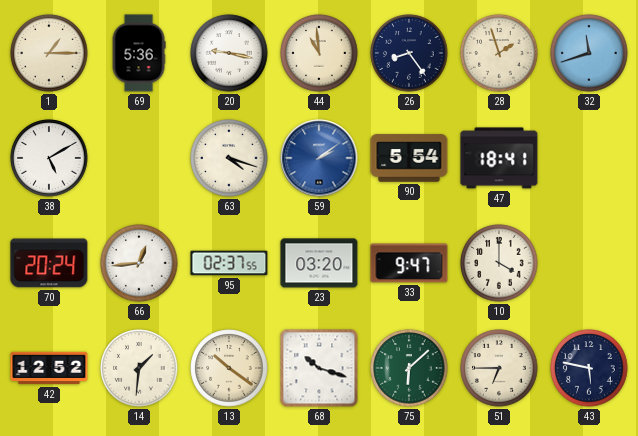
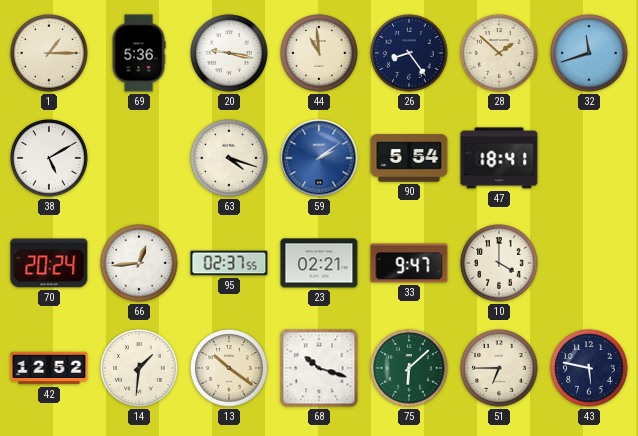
28: 1:57 -> 1:52 (499, 53)
23: 03:20 -> 02:21 (319, 263)
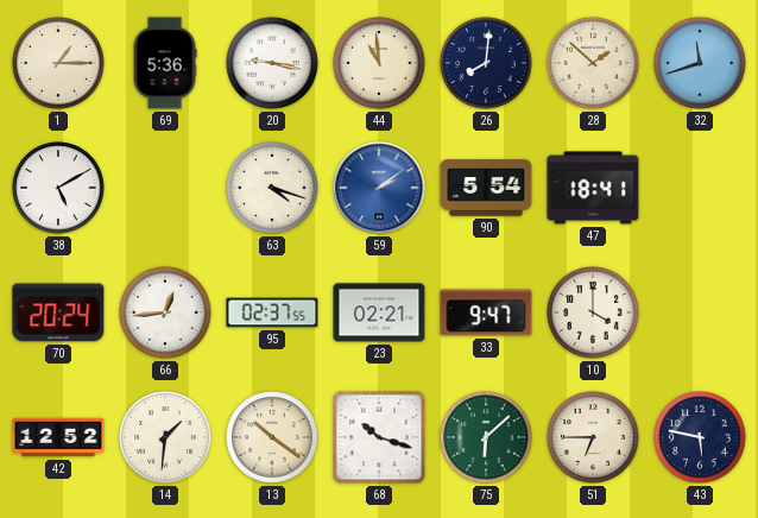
26: 8:24 -> 8:01 (486, 63)
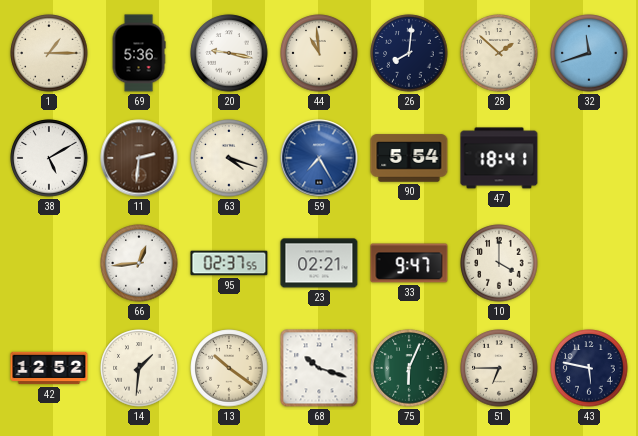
11: none -> 2:31 (139, 158)
59: 2:09 -> 7:25 (319, 158)
70: 20:24 -> none (58, 312)
75: 6:08 -> 6:04 (409, 368)
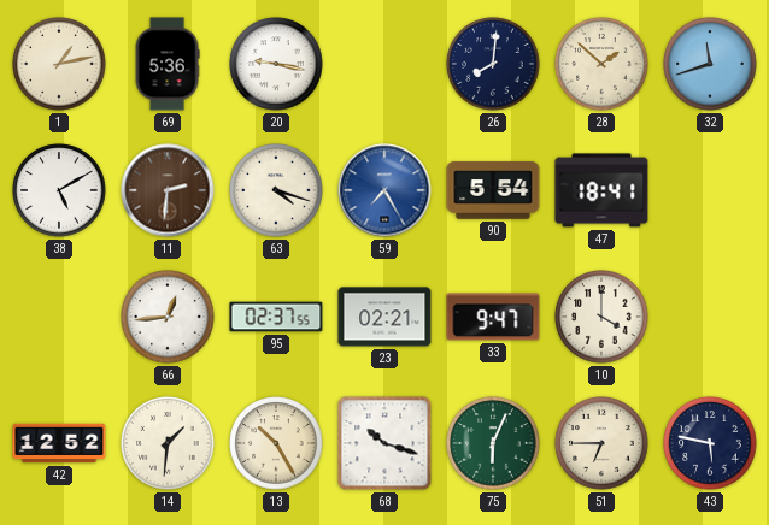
1: 1:15 -> 1:13 (59, 64)
44: 10:59 -> none (319, 53)
13: 10:21 -> 10:25 (276, 443)
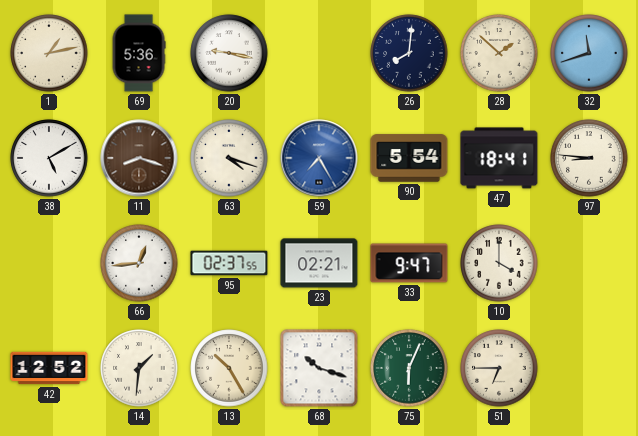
11: 2:31 -> 8:18 (139, 158)
97: none -> 8:46 (589, 158)
43: 5:47 -> none (710, 443)
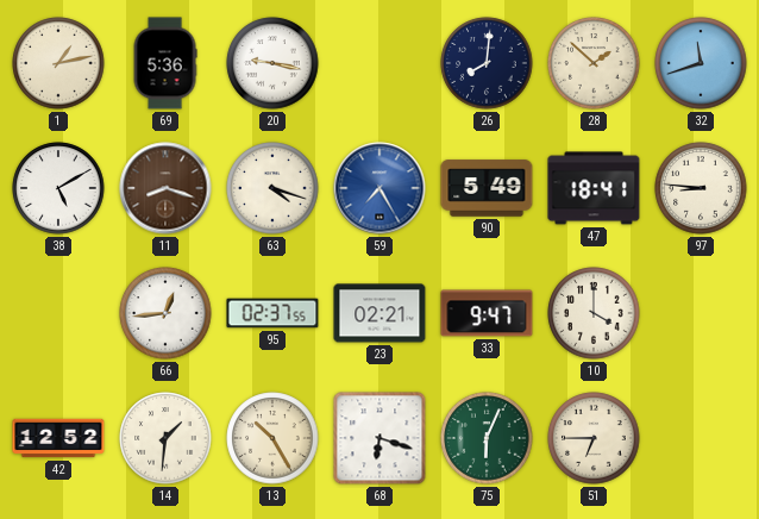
90: 5:54 -> 5:49 (487, 188)
68: 10:18 -> 6:18 (379, 438)
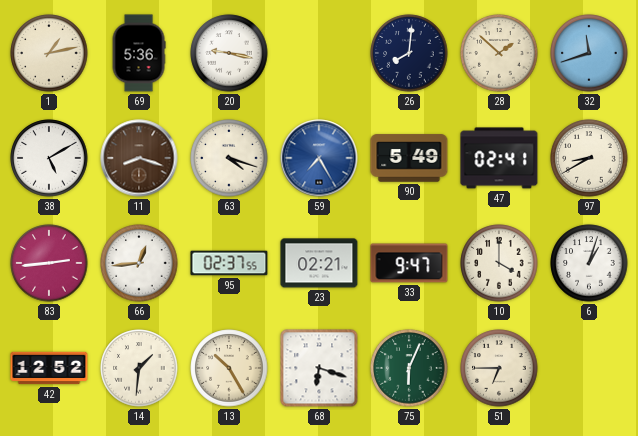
47: 18:41 -> 02:41 (499, 158)
97: 8:46 -> 8:40 (589, 158)
83: none -> 2:44 (49, 263)
6: none -> 1:03 (589, 263)
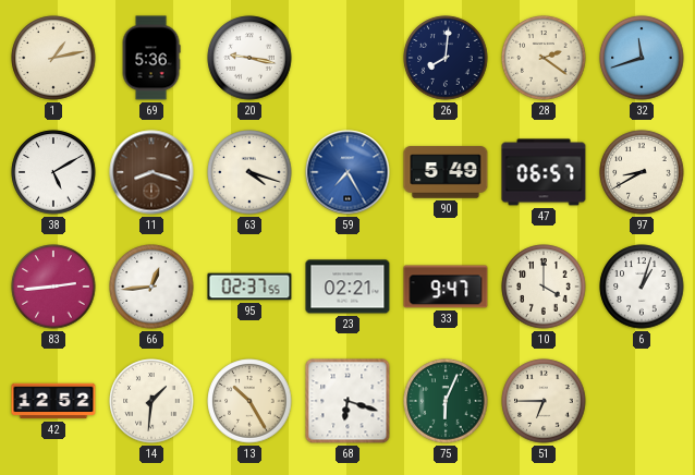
28: 1:52 -> 2:21 (544, 58)
47: 02:41 -> 06:57 (544, 172)
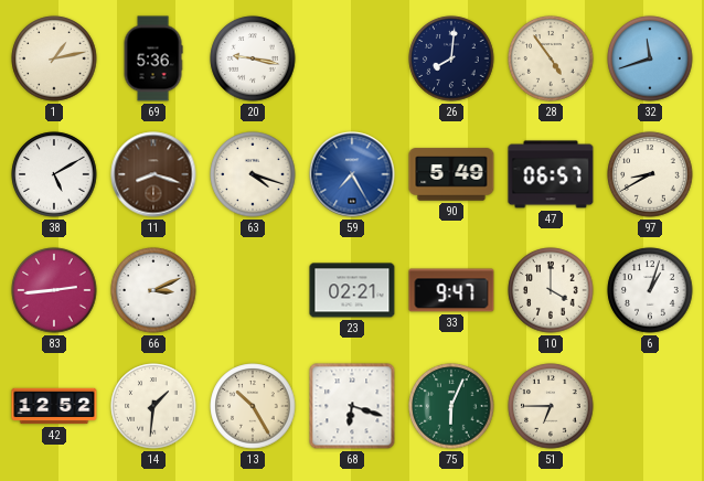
28: 2:21 -> 4:54 (551, 58)
66: 12:44 -> 3:11 (153, 290)
95: 02:37 -> none (249, 287)
